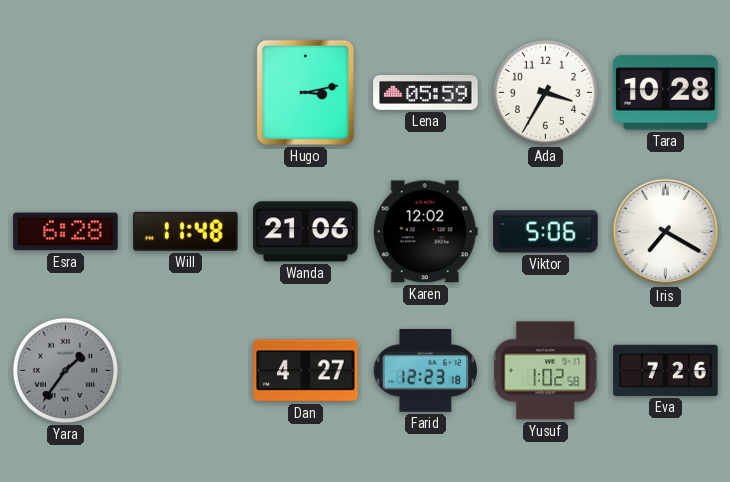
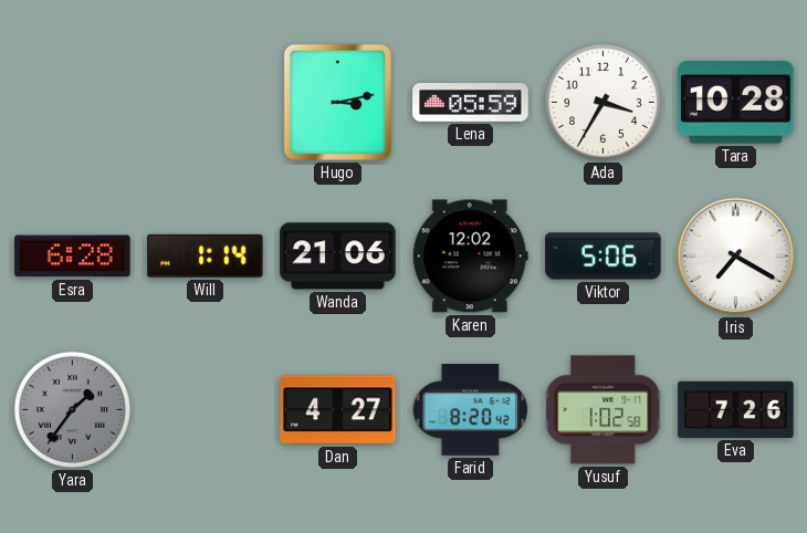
Will: 11:48 -> 1:14 (206, 255)
Farid: 12:23 -> 8:20 (470, 410)
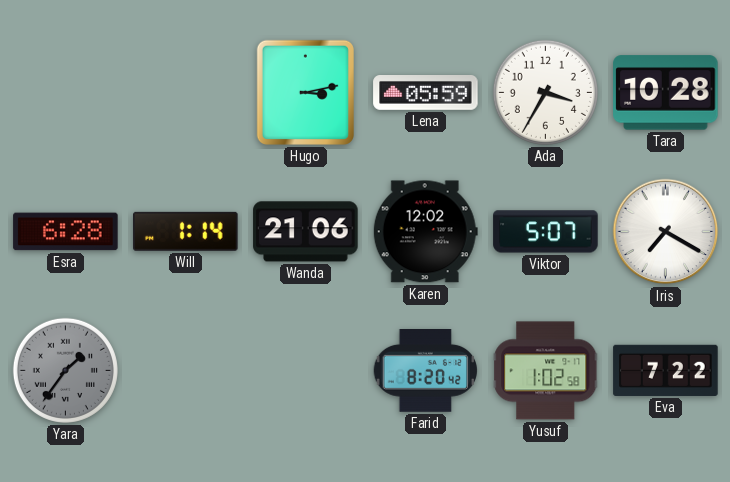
Viktor: 5:06 -> 5:07 (546, 232)
Dan: 4:27 -> none (338, 410)
Eva: 7:26 -> 7:22 (666, 370)
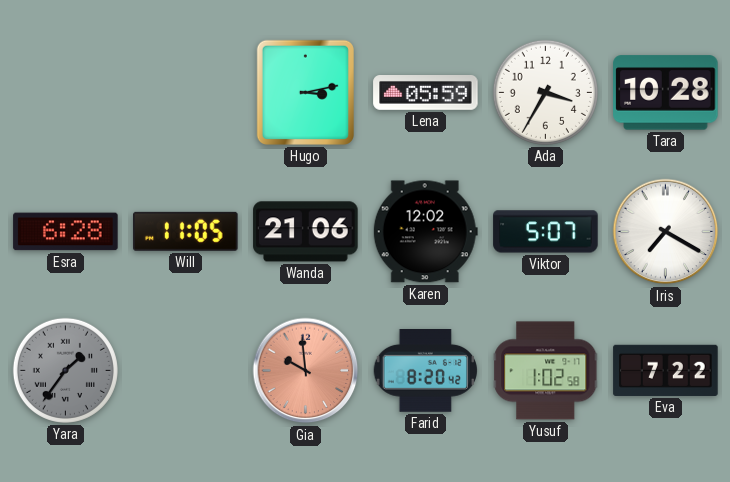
Will: 1:14 -> 11:05 (186, 231)
Gia: none -> 9:59 (306, 371)
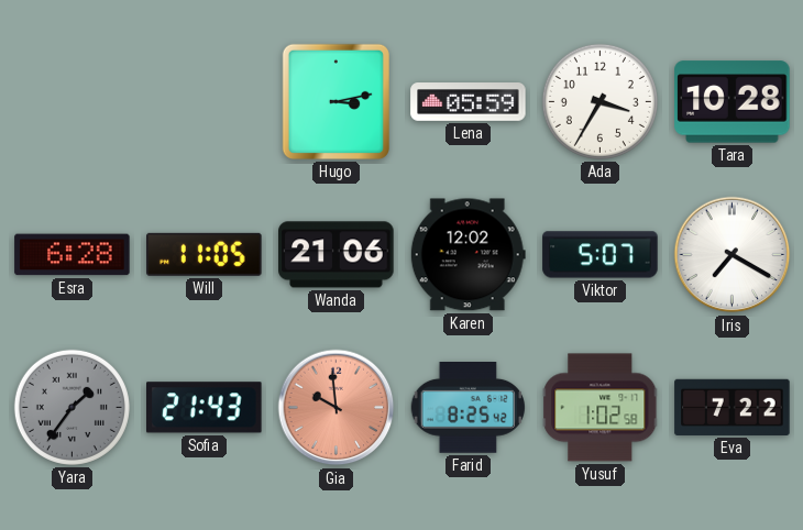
Sofia: none -> 21:43 (205, 408)
Farid: 8:20 -> 8:25 (468, 408)
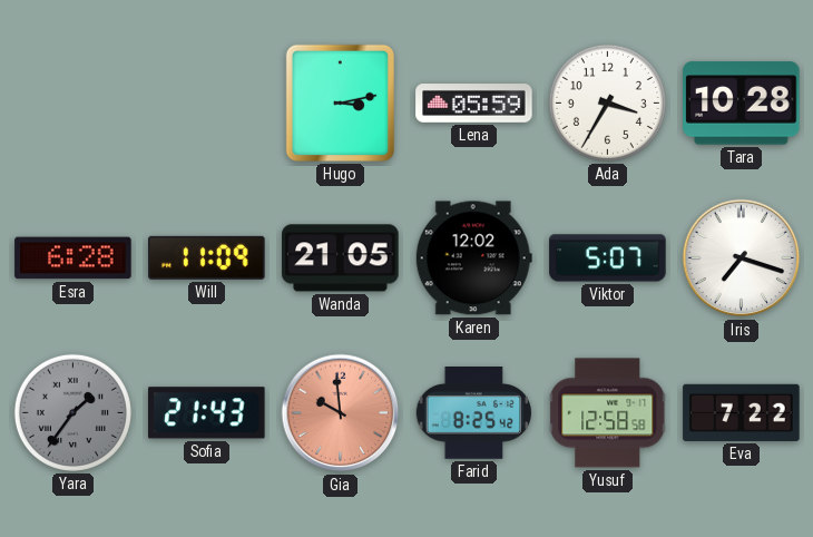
Will: 11:05 -> 11:09 (207, 257)
Wanda: 21:06 -> 21:05 (341, 258)
Iris: 7:20 -> 7:18 (742, 258)
Yusuf: 1:02 -> 12:58 (608, 413)
